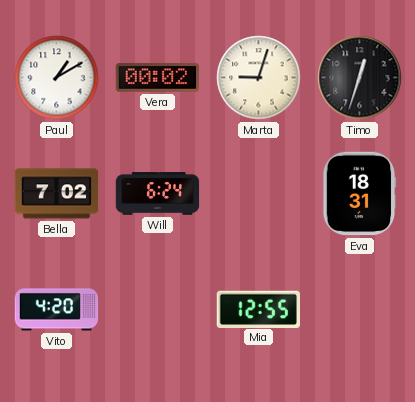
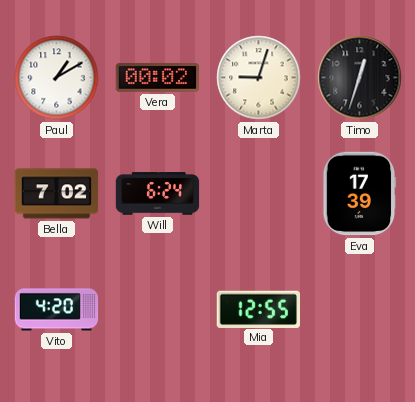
Eva: 18:31 -> 17:39 (360, 194)
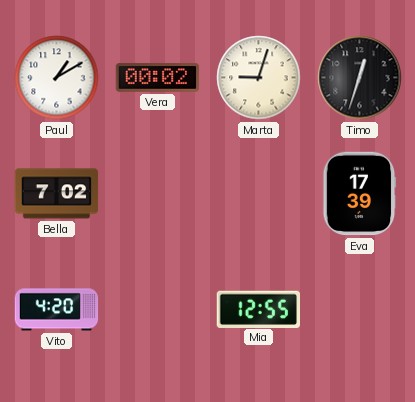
Will: 6:24 -> none (158, 194)
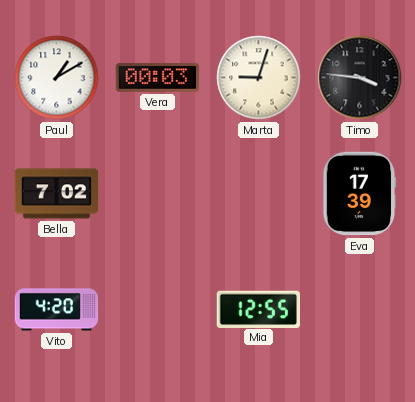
Vera: 00:02 -> 00:03 (158, 78)
Timo: 12:33 -> 3:46 (360, 78)
